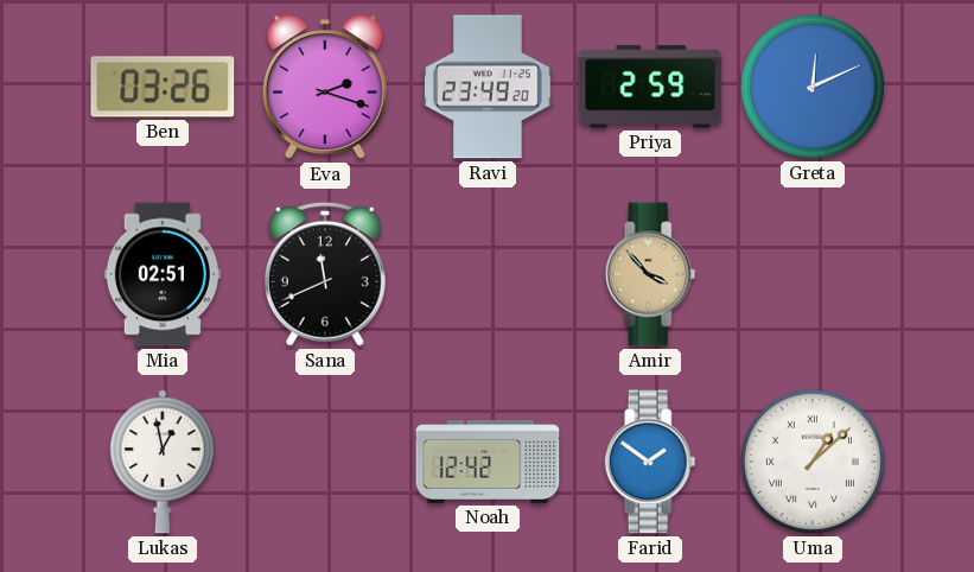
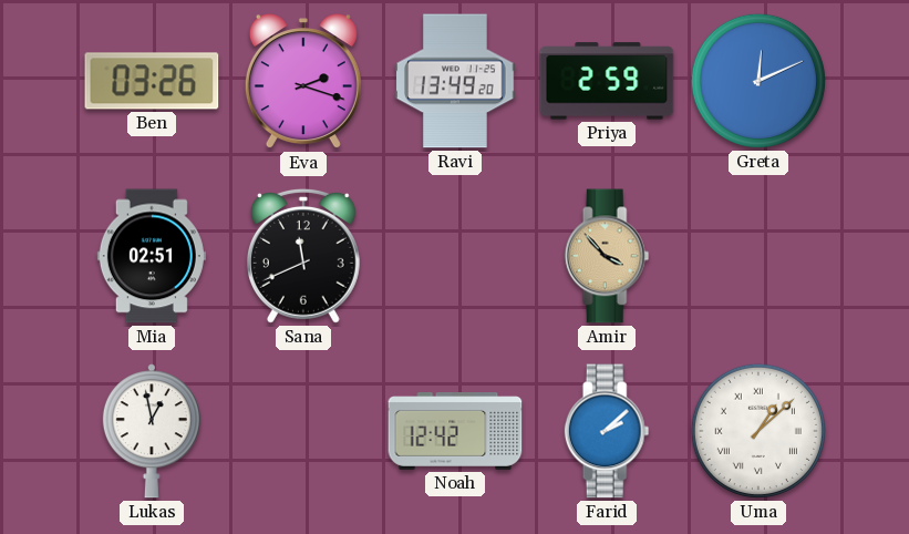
Ravi: 23:49 -> 13:49 (455, 81)
Farid: 1:51 -> 2:08 (607, 431)
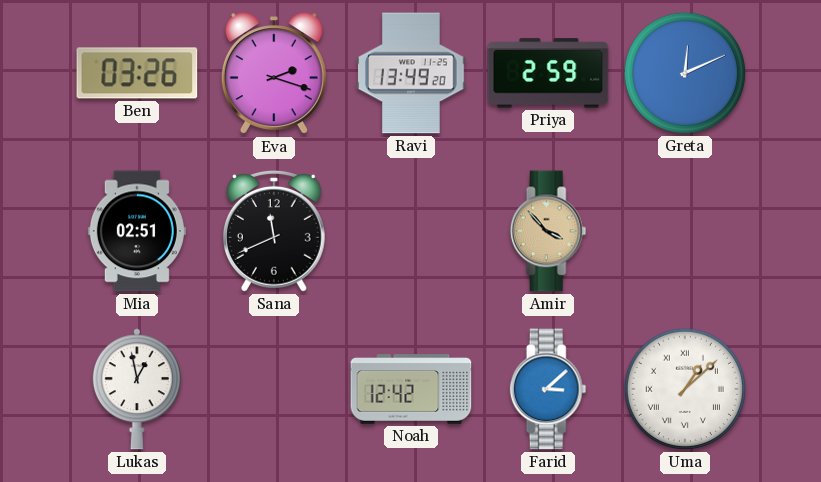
Farid: 2:08 -> 3:08 (548, 389)
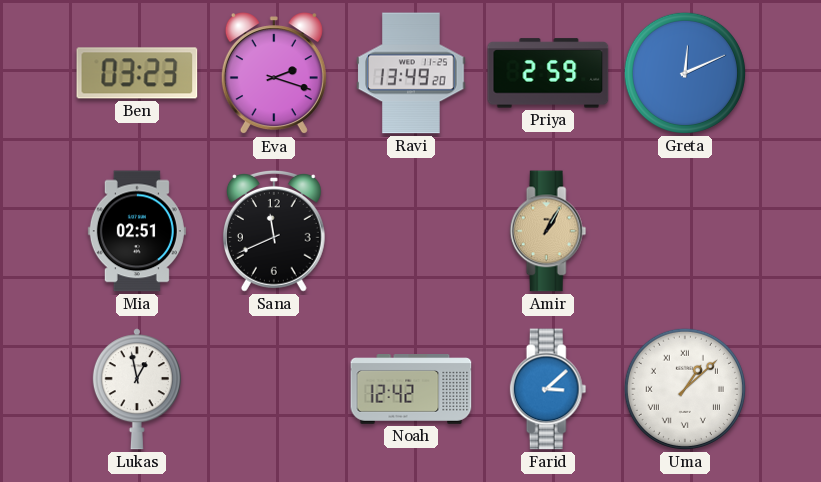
Ben: 03:26 -> 03:23 (137, 73)
Amir: 3:53 -> 1:05 (548, 231)
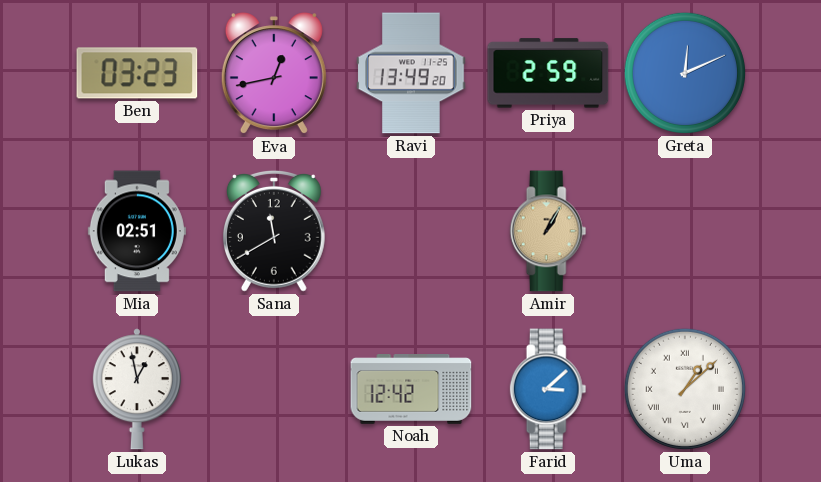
Eva: 2:18 -> 12:43 (274, 74)
Sana: 11:41 -> 11:40 (274, 231)
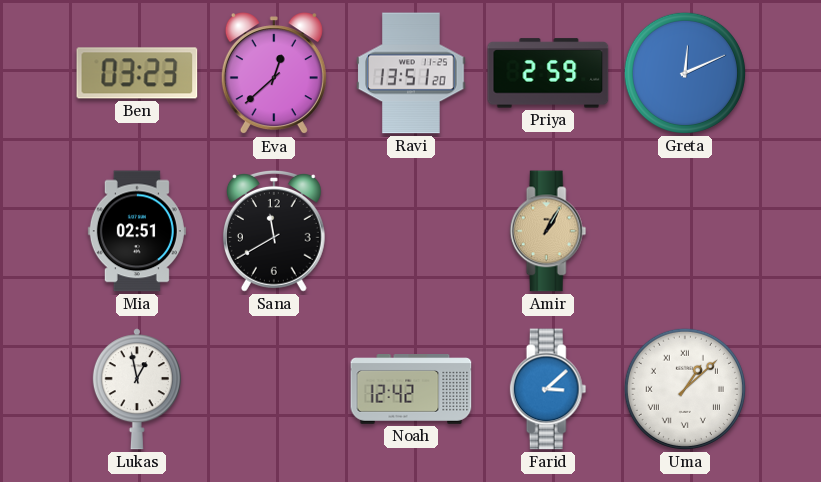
Eva: 12:43 -> 12:38 (274, 74)
Ravi: 13:49 -> 13:51 (411, 73)
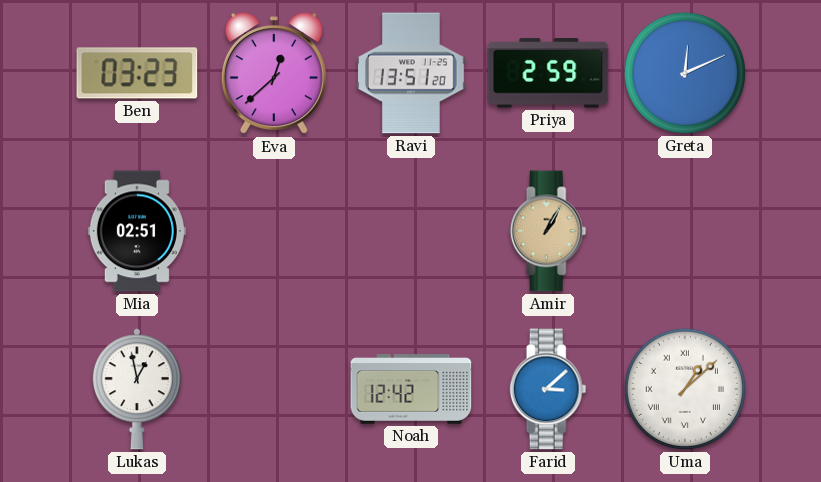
Sana: 11:40 -> none (274, 231)
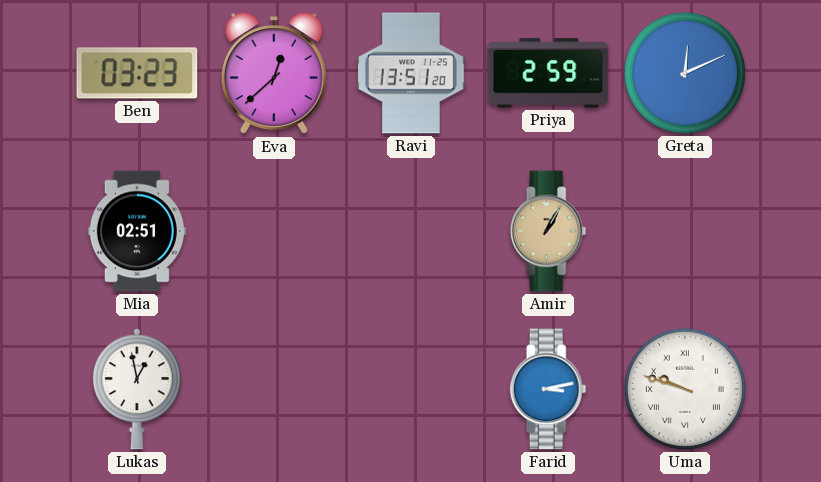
Noah: 12:42 -> none (411, 390)
Farid: 3:08 -> 3:13 (548, 389)
Uma: 1:08 -> 9:48 (685, 389)
